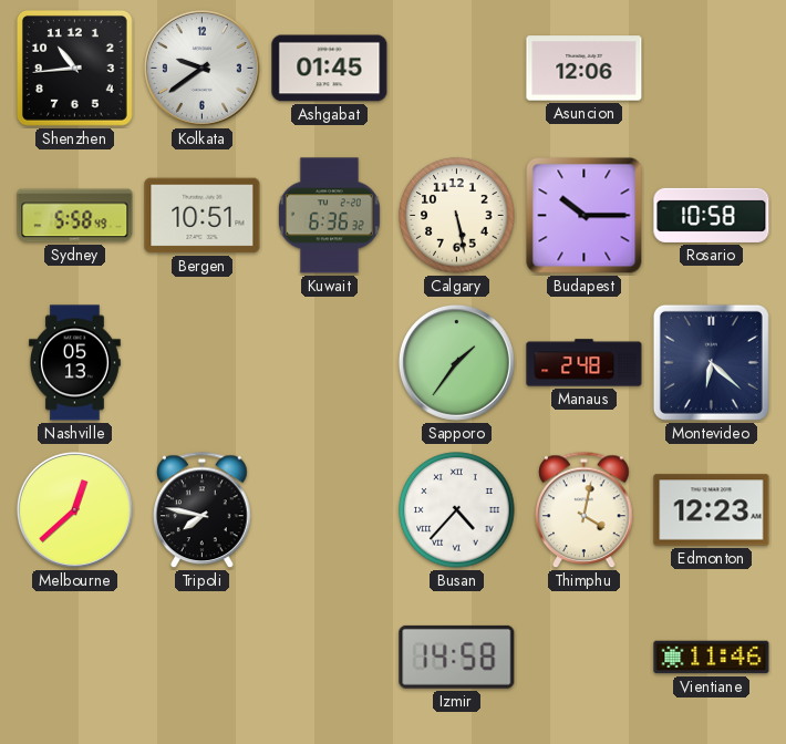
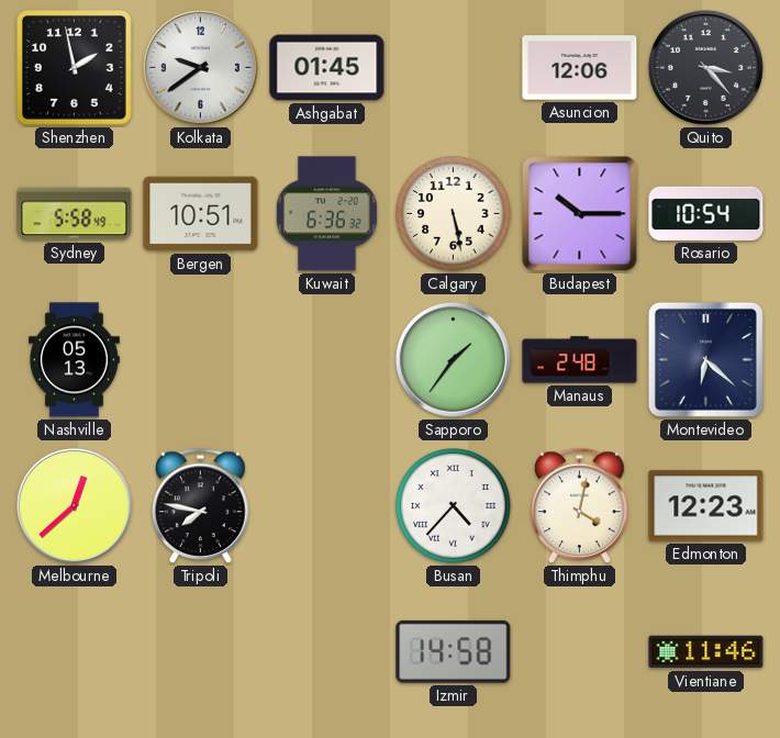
Shenzhen: 10:44 -> 1:58 (74, 67)
Quito: none -> 3:23 (705, 67)
Rosario: 10:58 -> 10:54 (706, 213)
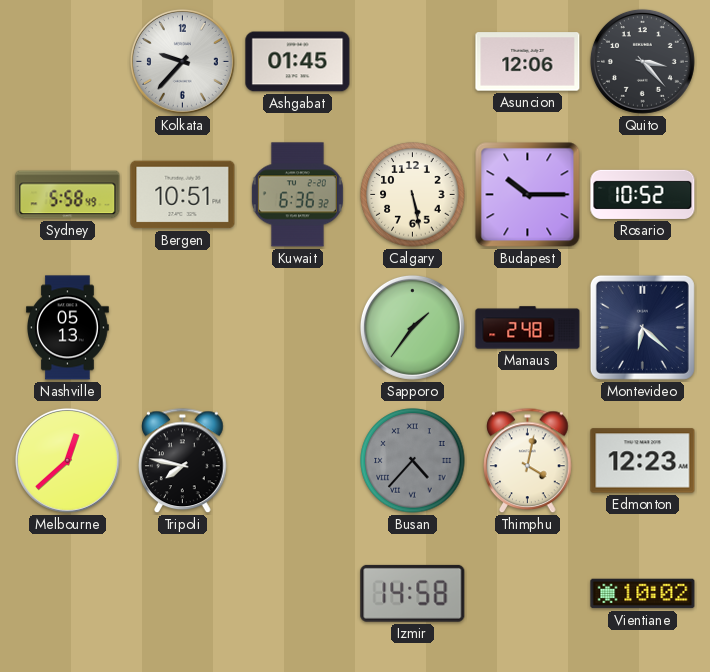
Shenzhen: 1:58 -> none (74, 67)
Kolkata: 9:39 -> 9:37 (182, 61)
Rosario: 10:54 -> 10:52 (643, 194)
Busan dial: white -> grey (413, 461)
Vientiane: 11:46 -> 10:02 (643, 594)
